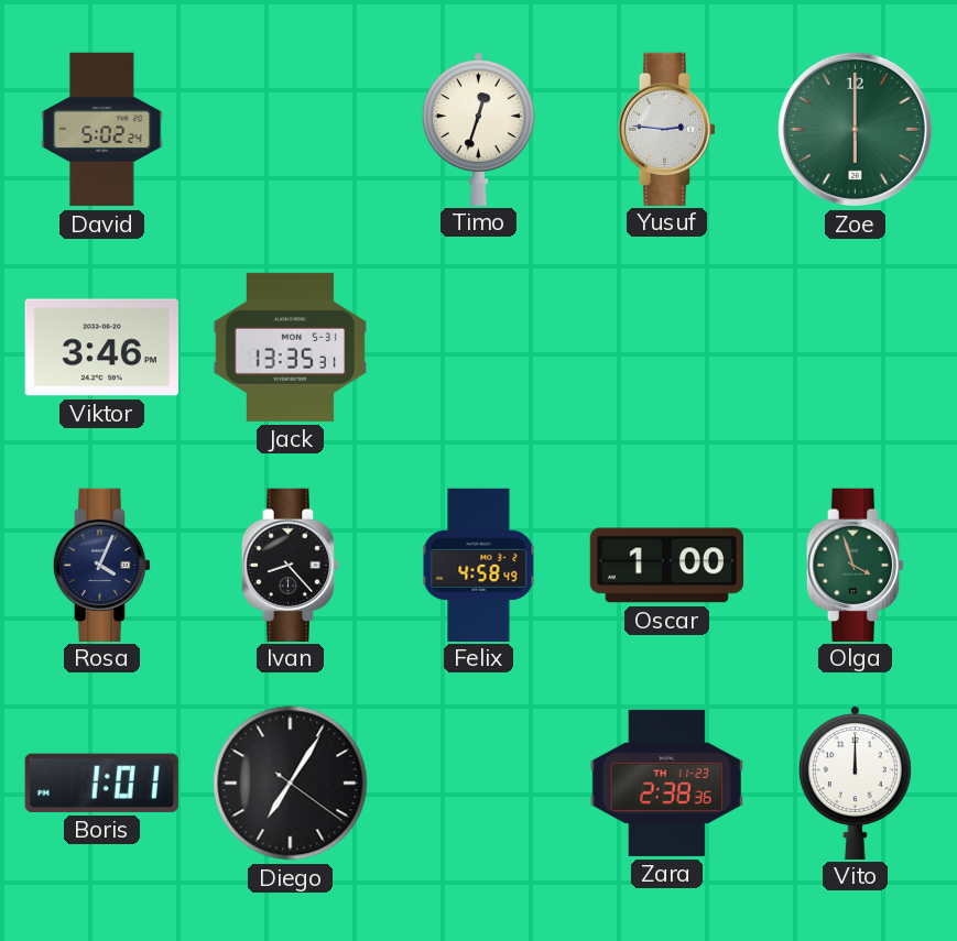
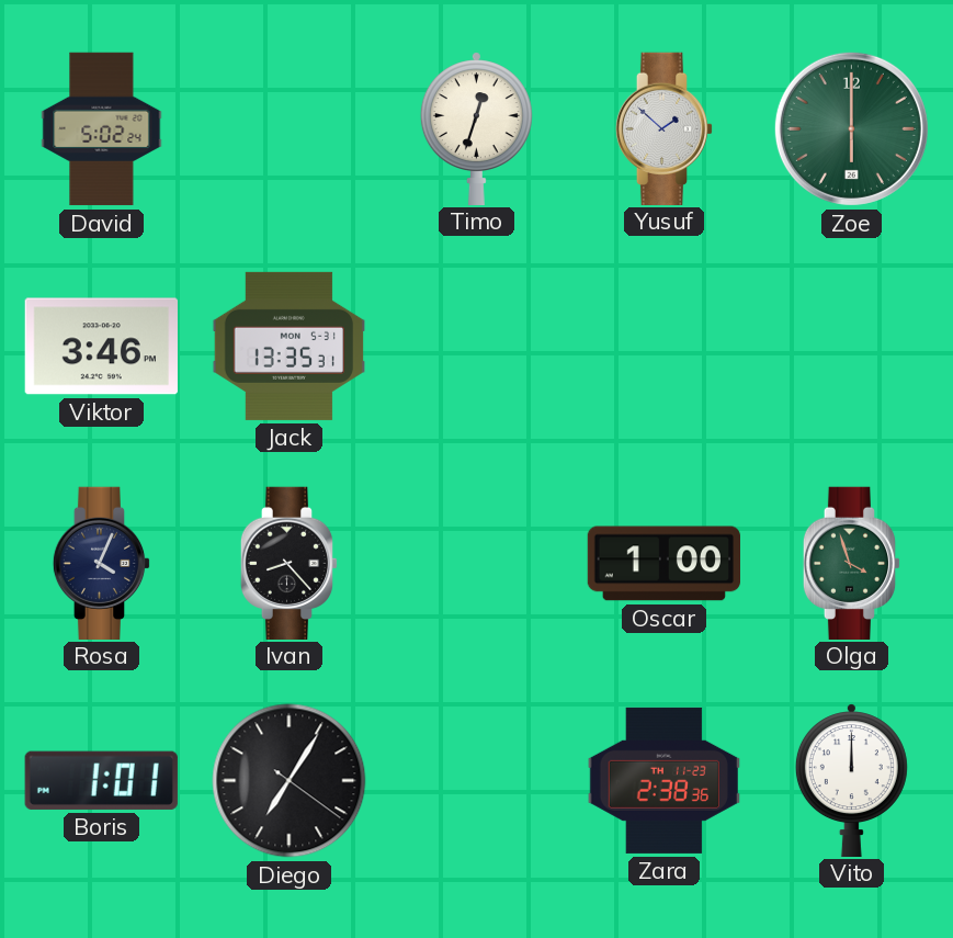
Yusuf: 2:46 -> 1:52 (665, 128)
Felix: 4:58 -> none (479, 565)
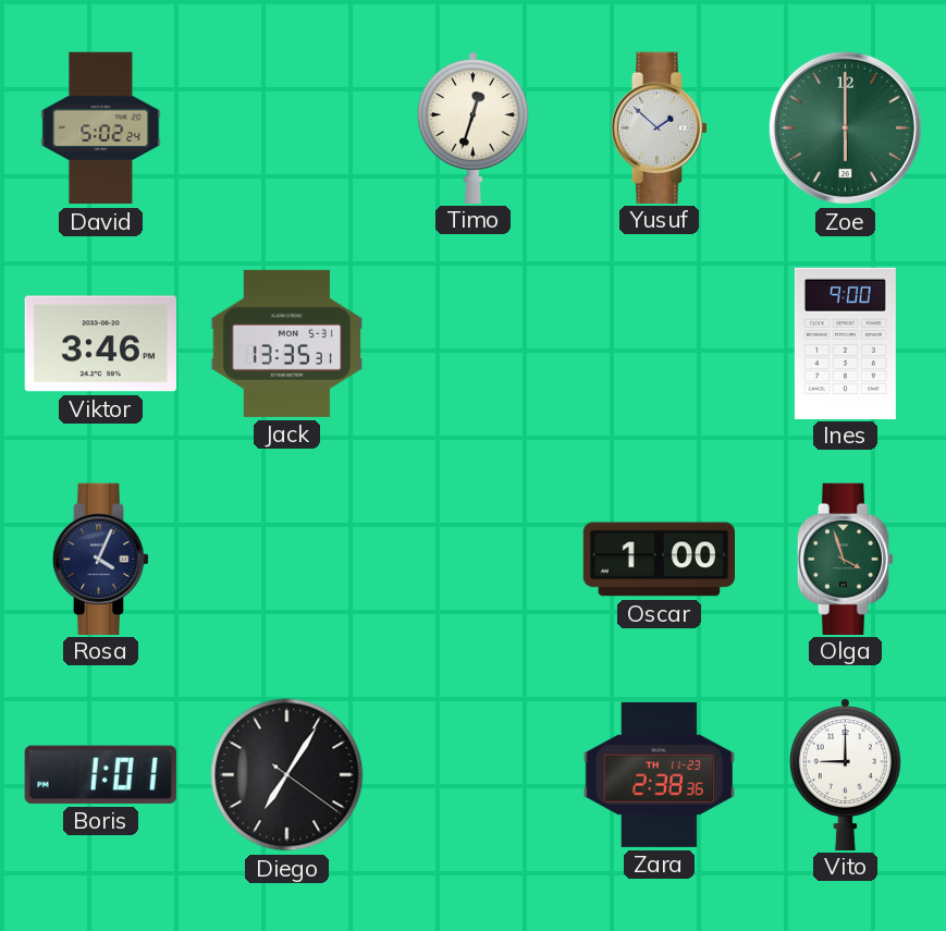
Ines: none -> 9:00 (845, 343)
Ivan: 8:23 -> none (290, 563)
Vito: 12:00 -> 9:00 (845, 774)
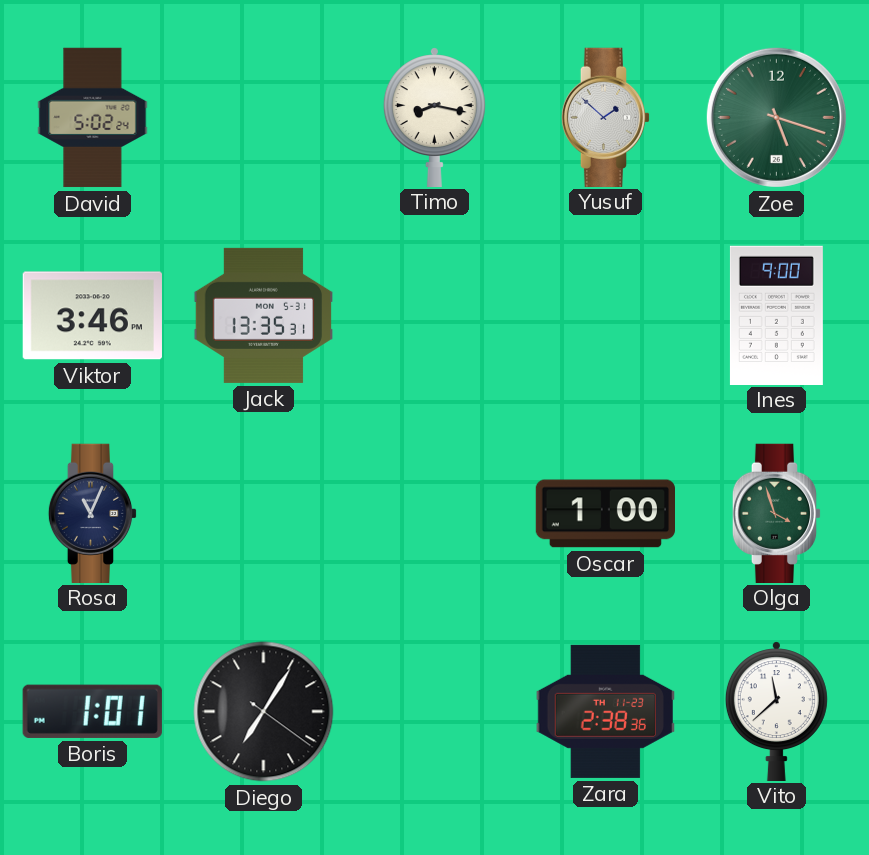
Timo: 12:33 -> 8:17 (434, 117)
Zoe: 6:00 -> 5:18 (776, 117)
Rosa: 4:04 -> 11:04 (93, 513)
Vito: 9:00 -> 11:38 (776, 711)
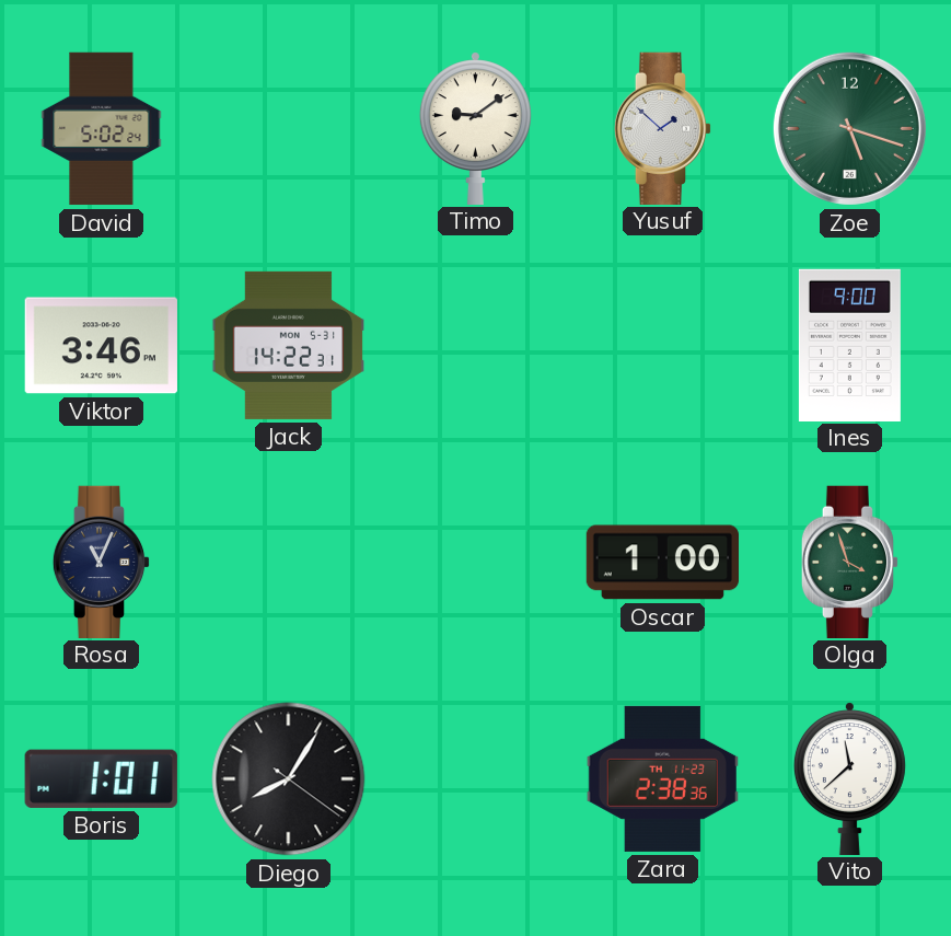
Timo: 8:17 -> 9:09 (475, 128)
Jack: 13:35 -> 14:22 (288, 345)
Diego: 7:05 -> 8:05 (289, 779)
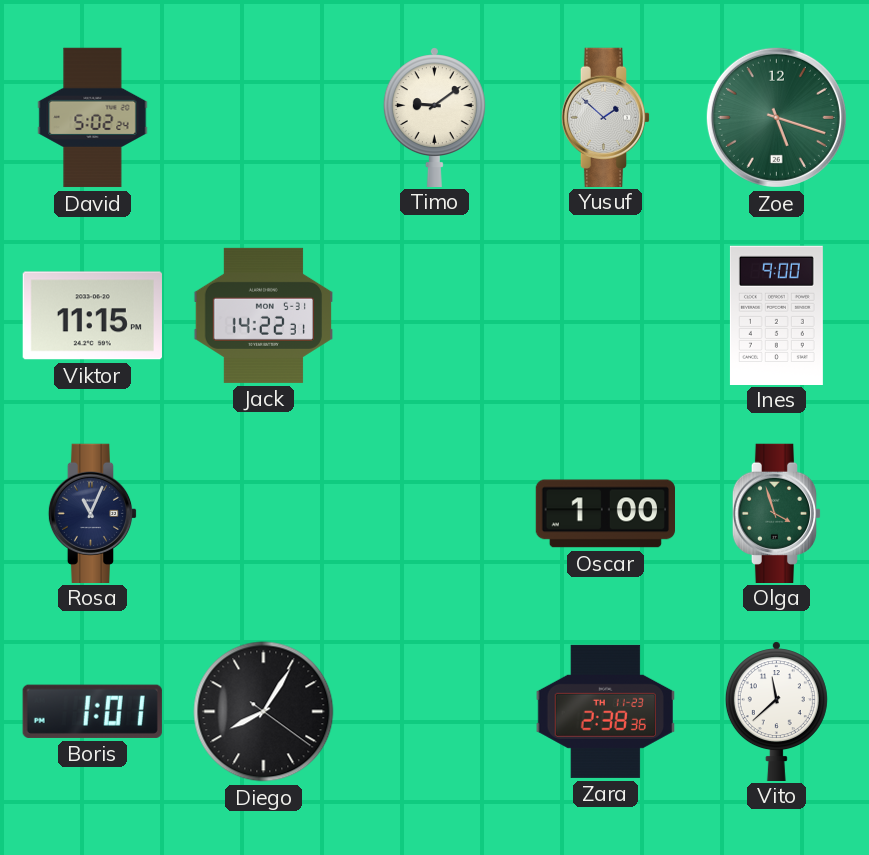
Viktor: 3:46 -> 11:15 (92, 316)
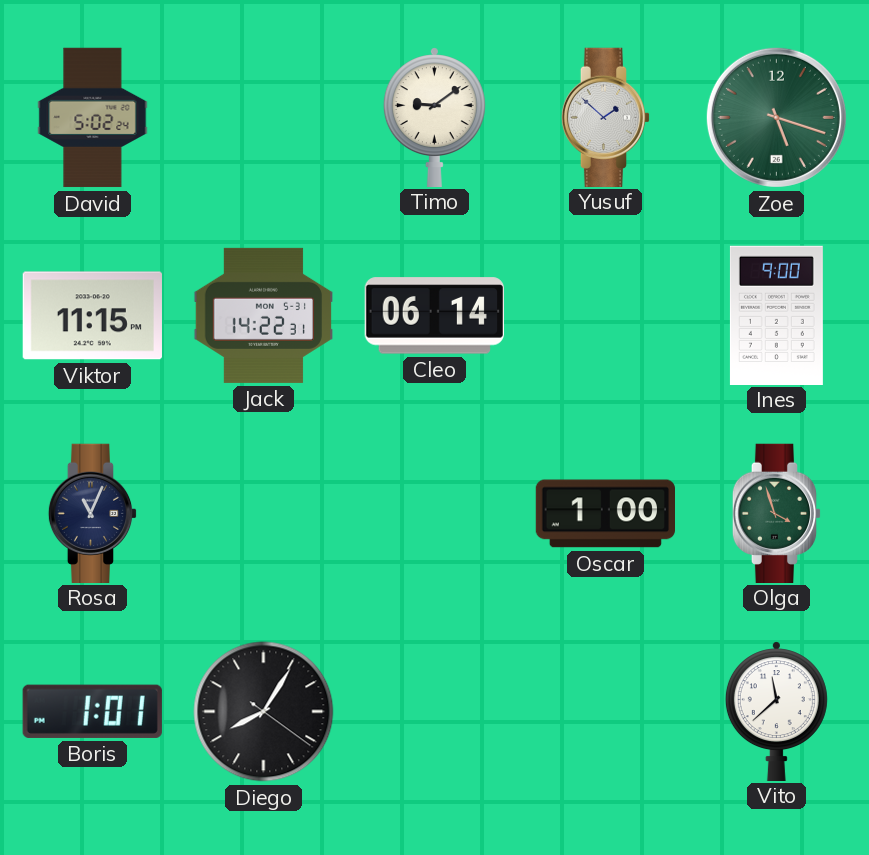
Cleo: none -> 06:14 (434, 316)
Zara: 2:38 -> none (605, 711)
